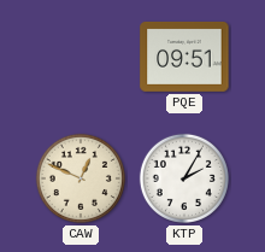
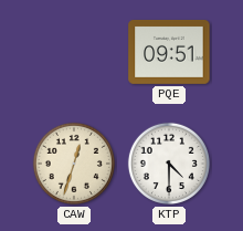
CAW: 12:49 -> 12:33 (74, 164)
KTP: 2:05 -> 4:30 (169, 164)
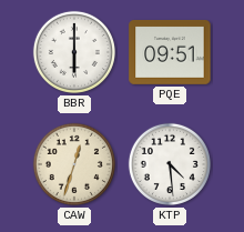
BBR: none -> 6:00 (74, 52)
KTP: 4:30 -> 4:29 (170, 164)
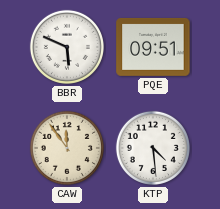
BBR: 6:00 -> 5:49 (67, 47)
CAW: 12:33 -> 11:54 (67, 148)
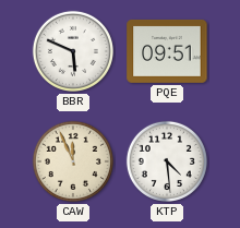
CAW: 11:54 -> 11:56 (73, 161)
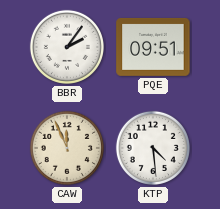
BBR: 5:49 -> 2:06 (67, 47)
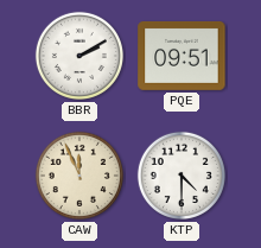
BBR: 2:06 -> 2:10 (79, 56)
KTP: 4:29 -> 4:30 (182, 176)
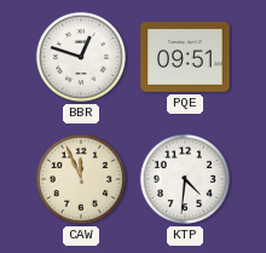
BBR: 2:10 -> 12:48 (81, 57)
KTP: 4:30 -> 4:31 (185, 179)
